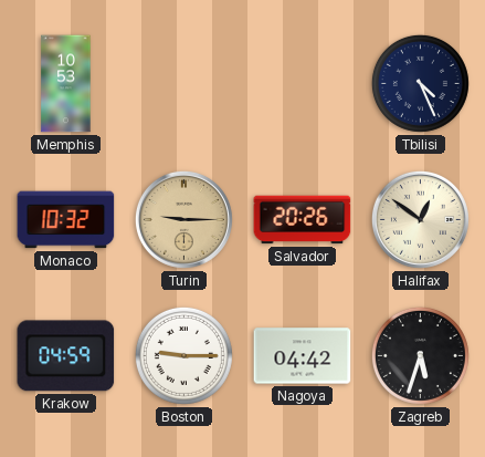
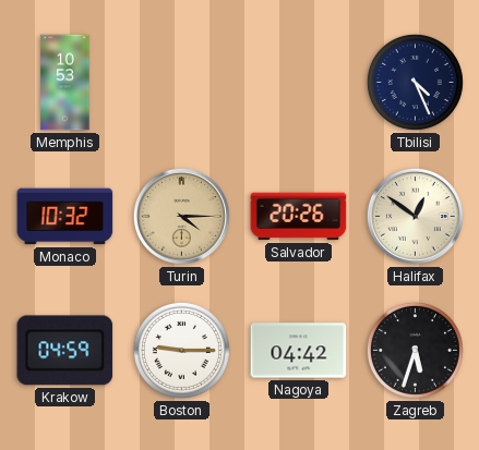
Turin: 9:15 -> 4:15 (181, 216)
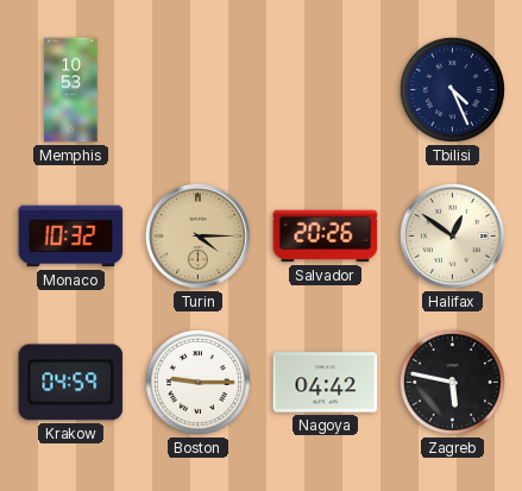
Zagreb: 5:33 -> 5:47 (452, 382)
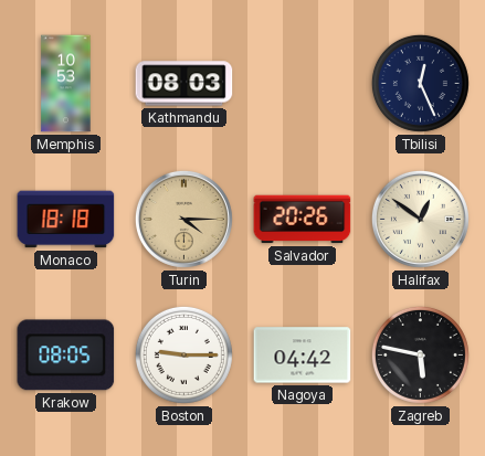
Kathmandu: none -> 08:03 (184, 84)
Tbilisi: 4:26 -> 12:26 (420, 83)
Monaco: 10:32 -> 18:18 (66, 220)
Krakow: 04:59 -> 08:05 (66, 356)
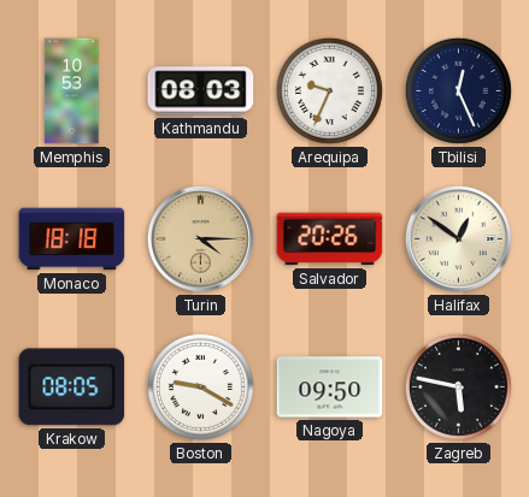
Arequipa: none -> 9:34 (329, 90)
Boston: 9:15 -> 9:20 (200, 386)
Nagoya: 04:42 -> 09:50 (330, 387)
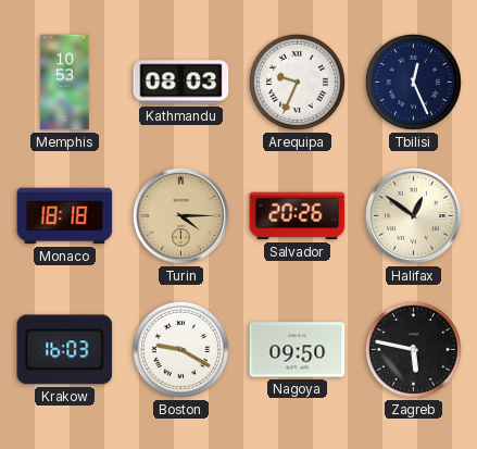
Krakow: 08:05 -> 16:03 (65, 350)
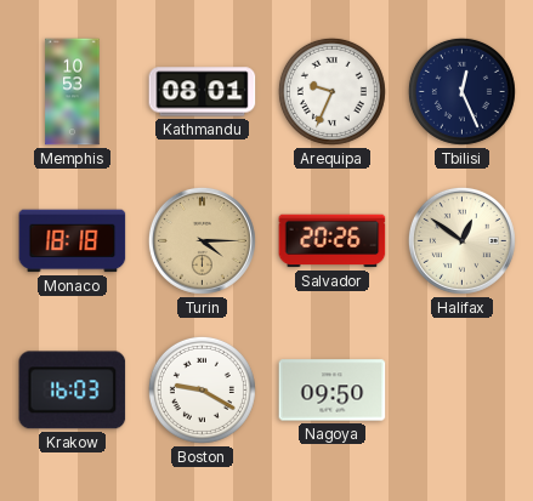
Kathmandu: 08:03 -> 08:01 (203, 92)
Zagreb: 5:47 -> none (413, 349)
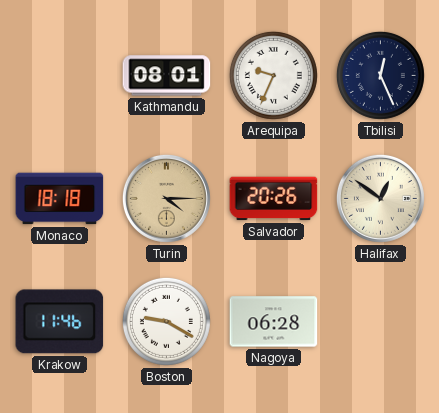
Memphis: 10:53 -> none (73, 92)
Krakow: 16:03 -> 11:46 (60, 322)
Nagoya: 09:50 -> 06:28 (274, 322)
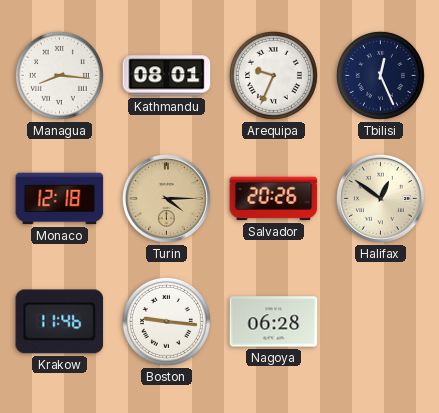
Managua: none -> 8:16 (59, 75)
Monaco: 18:18 -> 12:18 (60, 199)
Boston: 9:20 -> 9:16 (166, 321)
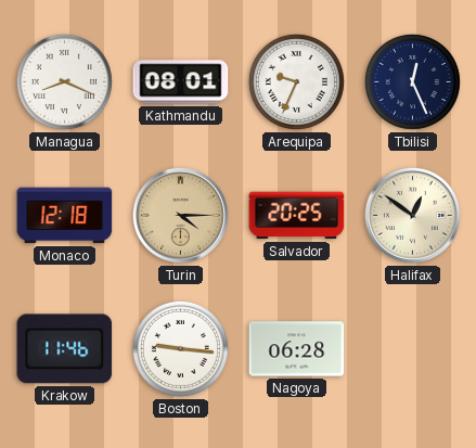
Managua: 8:16 -> 8:19 (64, 81)
Salvador: 20:26 -> 20:25 (297, 216)
